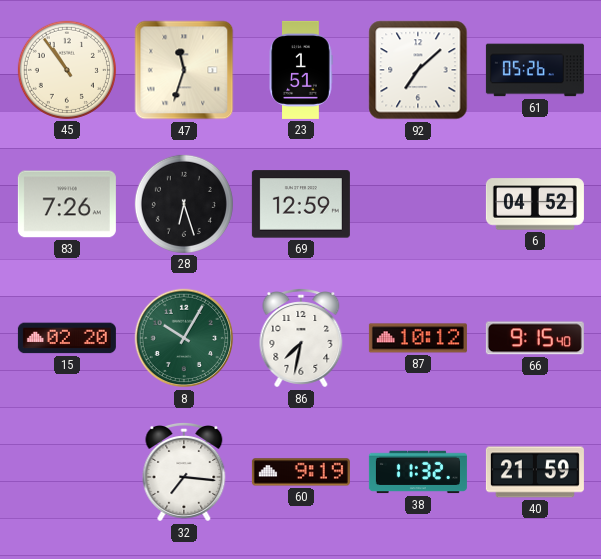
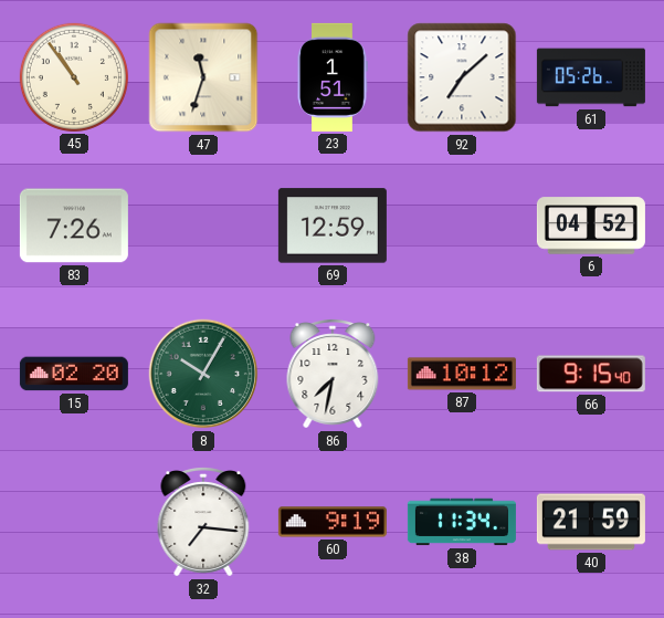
28: 6:27 -> none (184, 204)
38: 11:32 -> 11:34 (462, 522)
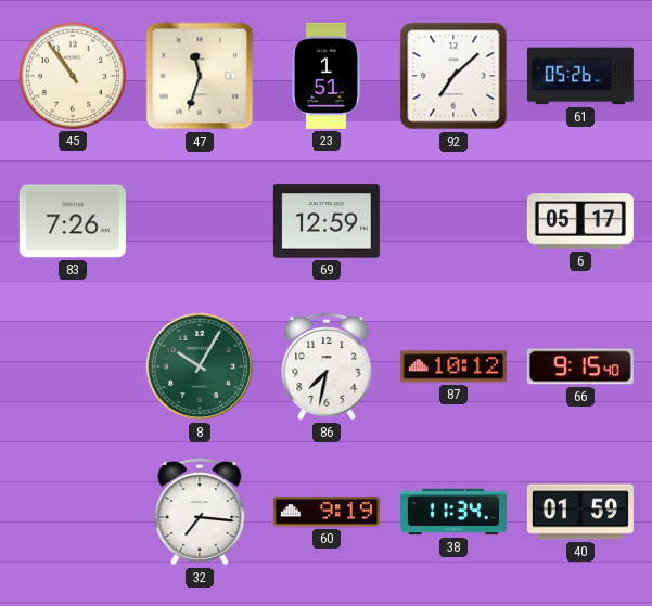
6: 04:52 -> 05:17 (580, 221)
15: 02:20 -> none (74, 374)
40: 21:59 -> 01:59 (580, 512)
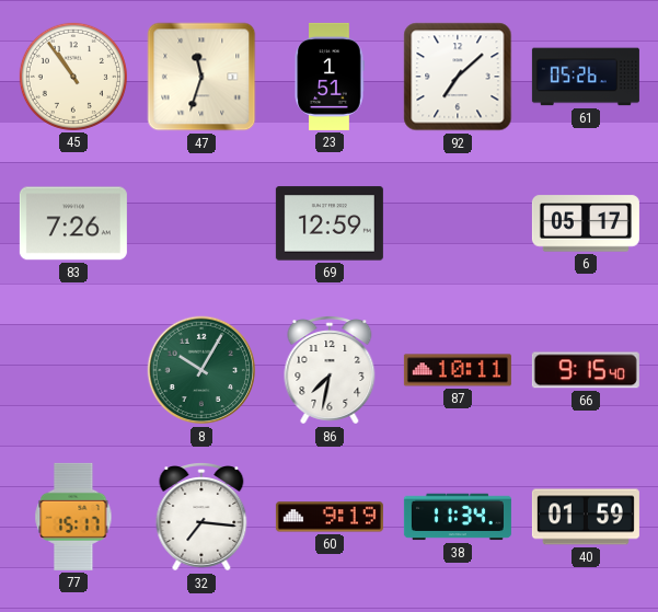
87: 10:12 -> 10:11 (458, 370)
77: none -> 15:17 (73, 517)
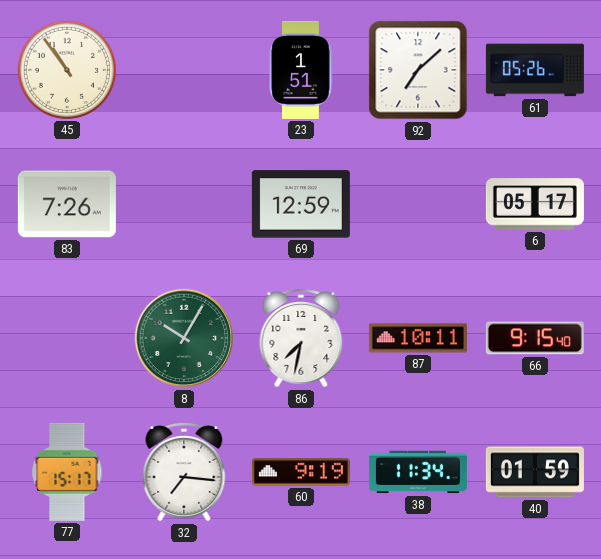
47: 11:33 -> none (201, 77)
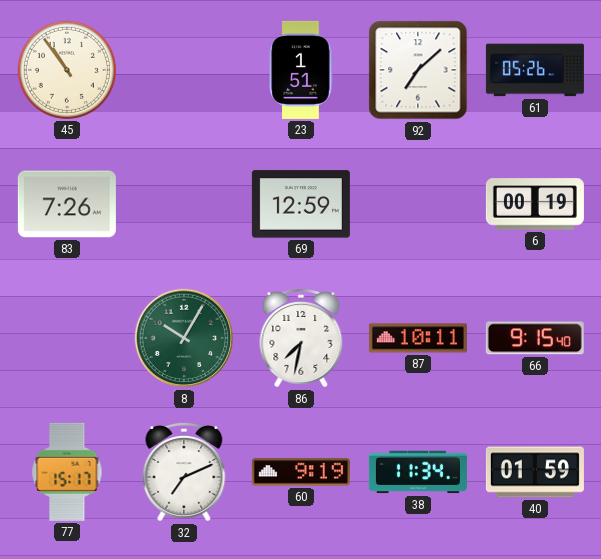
6: 05:17 -> 00:19 (535, 204)
32: 7:16 -> 7:11 (184, 472)
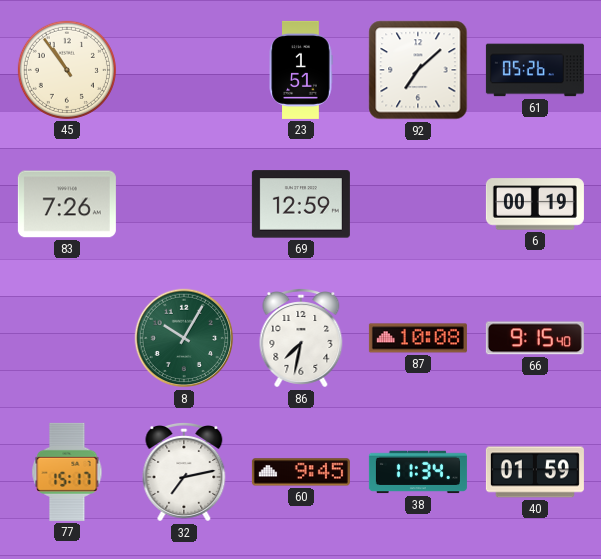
87: 10:11 -> 10:08 (418, 338)
32: 7:11 -> 7:13 (184, 472)
60: 9:19 -> 9:45 (301, 472)
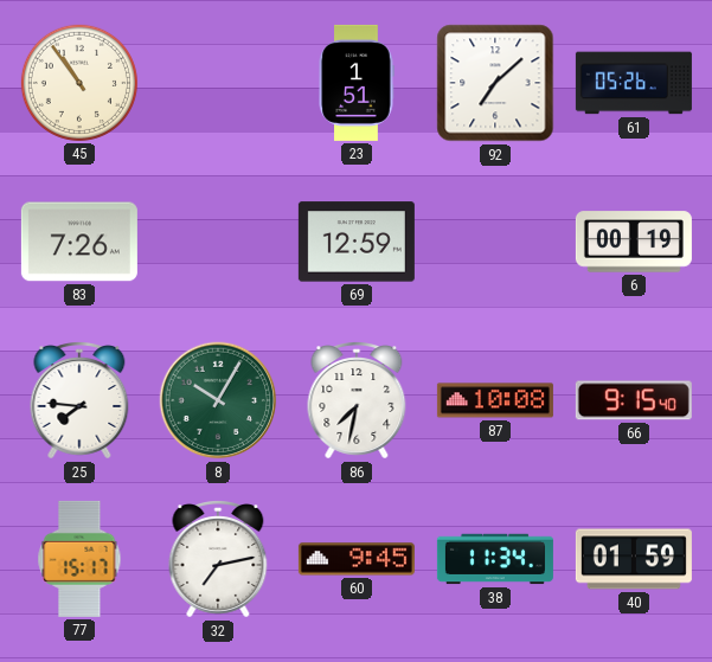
25: none -> 7:46 (79, 400)
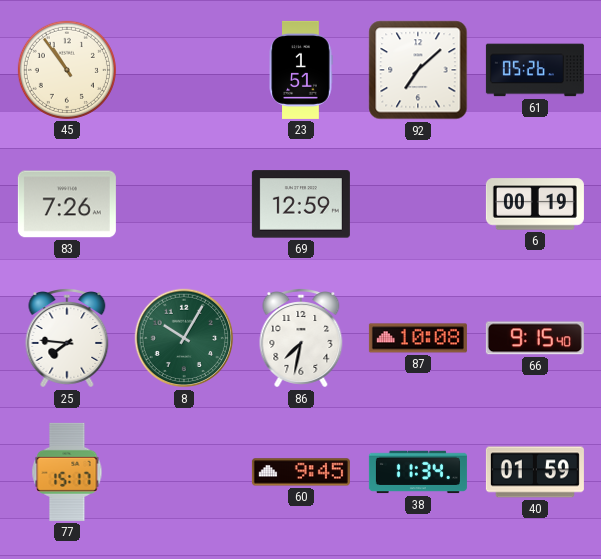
32: 7:13 -> none (218, 559)
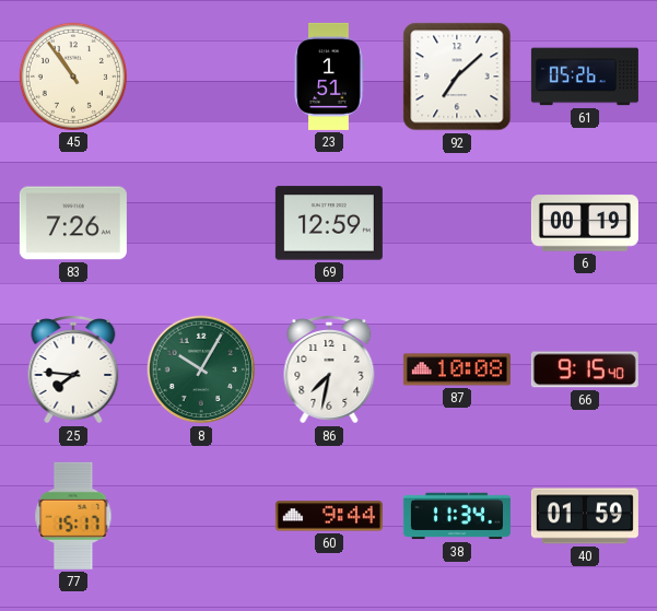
60: 9:45 -> 9:44 (329, 516)
